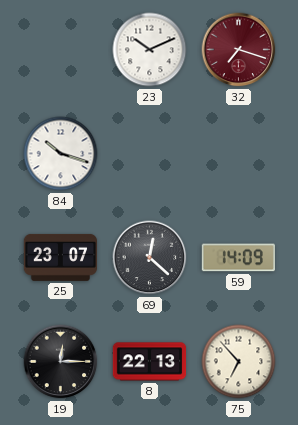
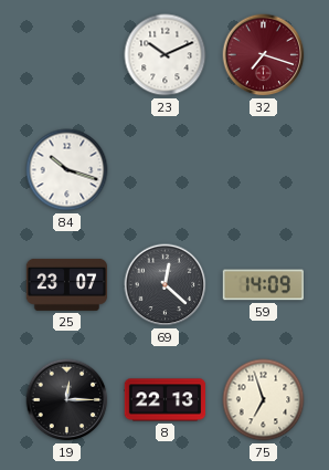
75: 6:53 -> 6:57 (264, 400)
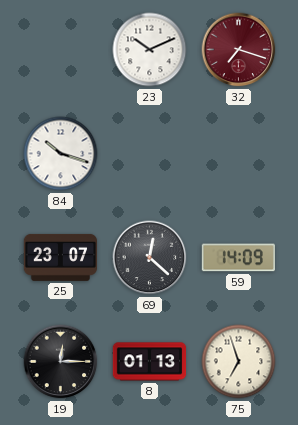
8: 22:13 -> 01:13 (150, 362)
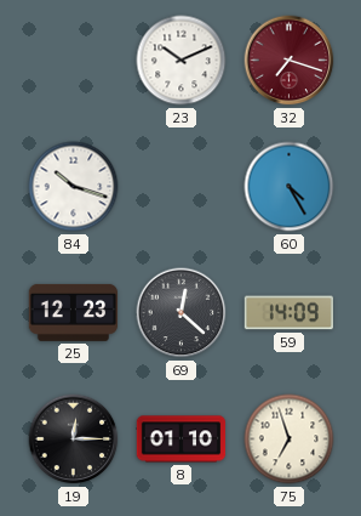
60: none -> 4:25 (290, 187)
25: 23:07 -> 12:23 (74, 312)
8: 01:13 -> 01:10 (182, 440)
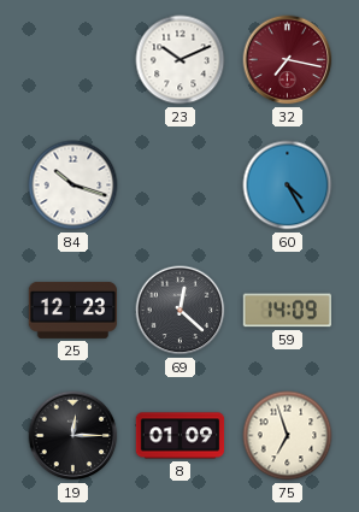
32: 7:18 -> 7:17 (288, 60)
8: 01:10 -> 01:09 (181, 436)
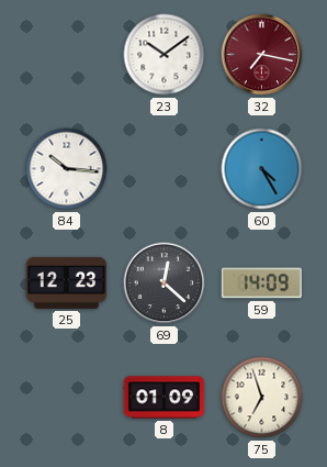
23: 10:11 -> 10:09 (165, 55)
84: 10:18 -> 10:16 (67, 169)
19: 12:15 -> none (73, 436)
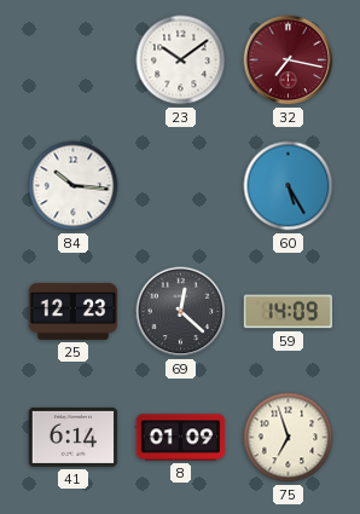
60: 4:25 -> 5:25 (289, 186)
41: none -> 6:14 (74, 437)
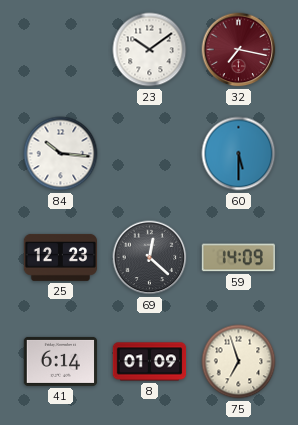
60: 5:25 -> 5:30 (239, 154)
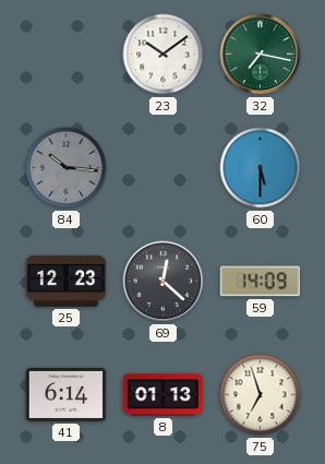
32 dial: burgundy -> green (261, 55)
84 dial: white -> grey (67, 168)
8: 01:09 -> 01:13 (164, 395)
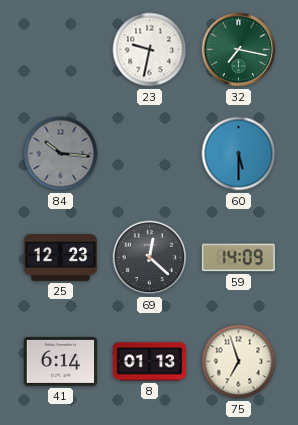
23: 10:09 -> 9:32 (150, 50)
